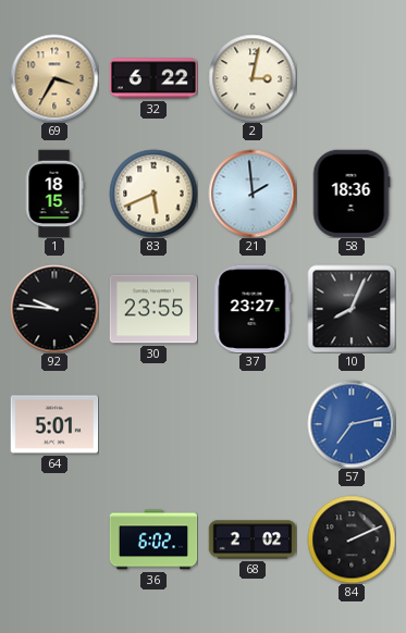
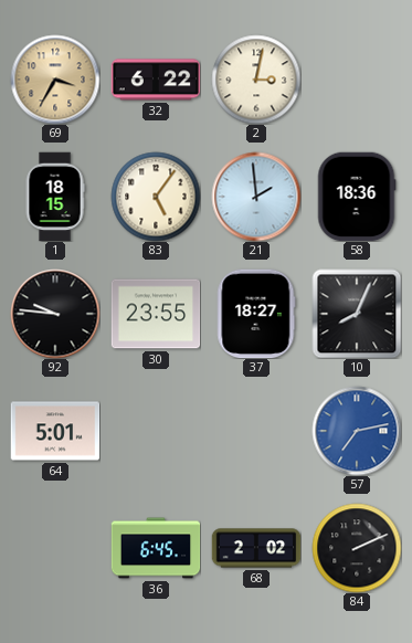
83: 5:41 -> 5:06 (156, 197)
37: 23:27 -> 18:27 (256, 314)
36: 6:02 -> 6:45 (156, 548)
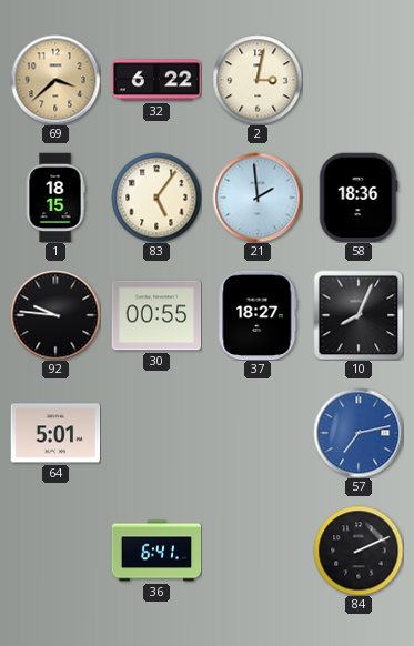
69: 3:35 -> 3:38 (55, 80)
30: 23:55 -> 00:55 (156, 315)
36: 6:45 -> 6:41 (156, 551)
68: 2:02 -> none (256, 548)
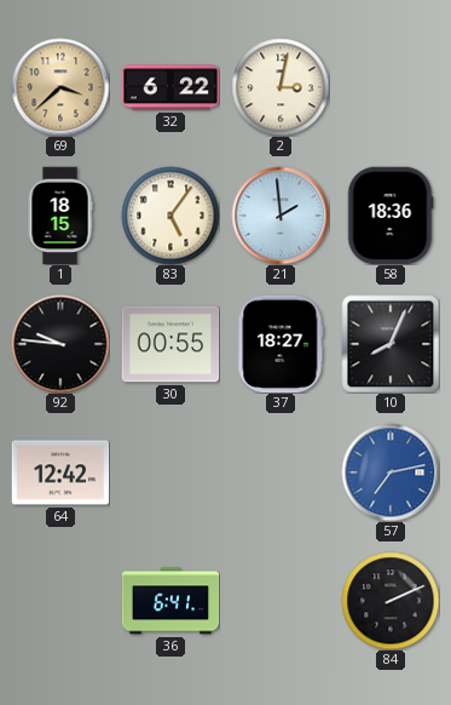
64: 5:01 -> 12:42 (60, 472)
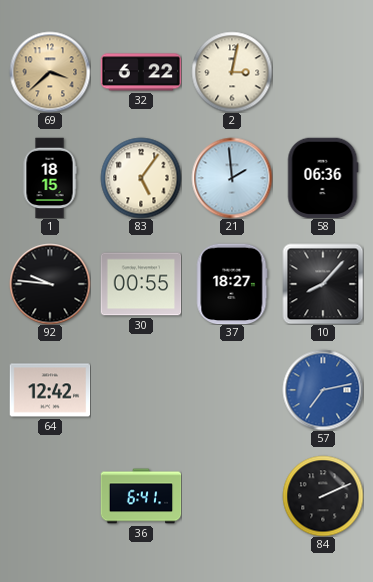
58: 18:36 -> 06:36 (323, 178)
10: 8:04 -> 8:07 (323, 284)
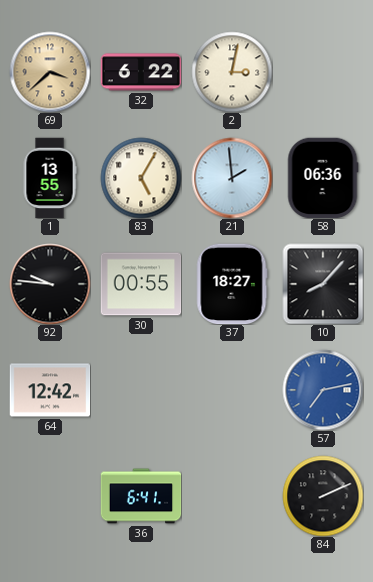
1: 18:15 -> 13:55 (50, 178)
83: 5:06 -> 5:05 (141, 178)
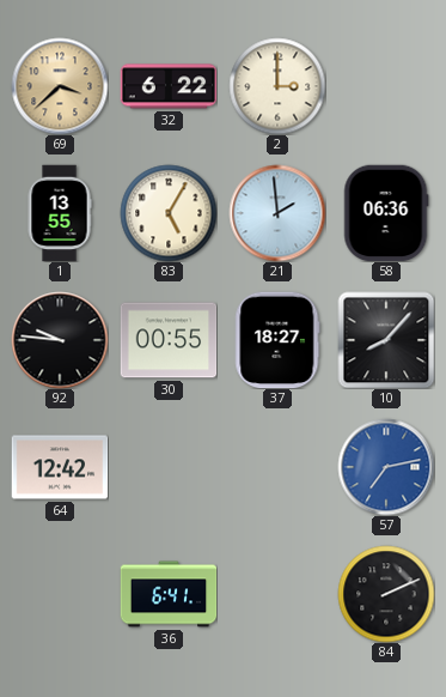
2: 3:02 -> 3:00 (277, 86)
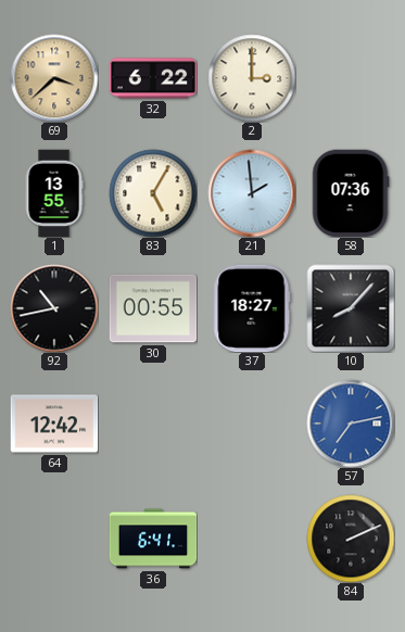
58: 06:36 -> 07:36 (351, 193)
92: 9:46 -> 10:43 (54, 308)
